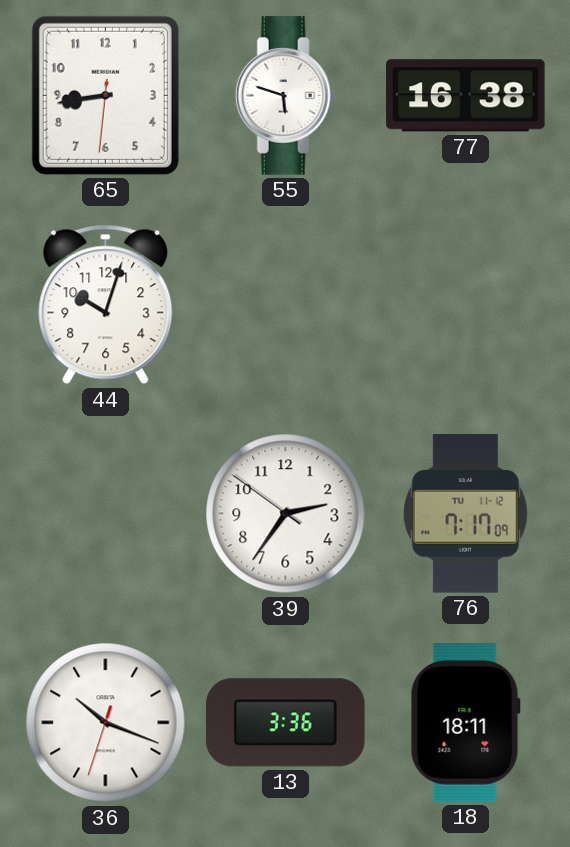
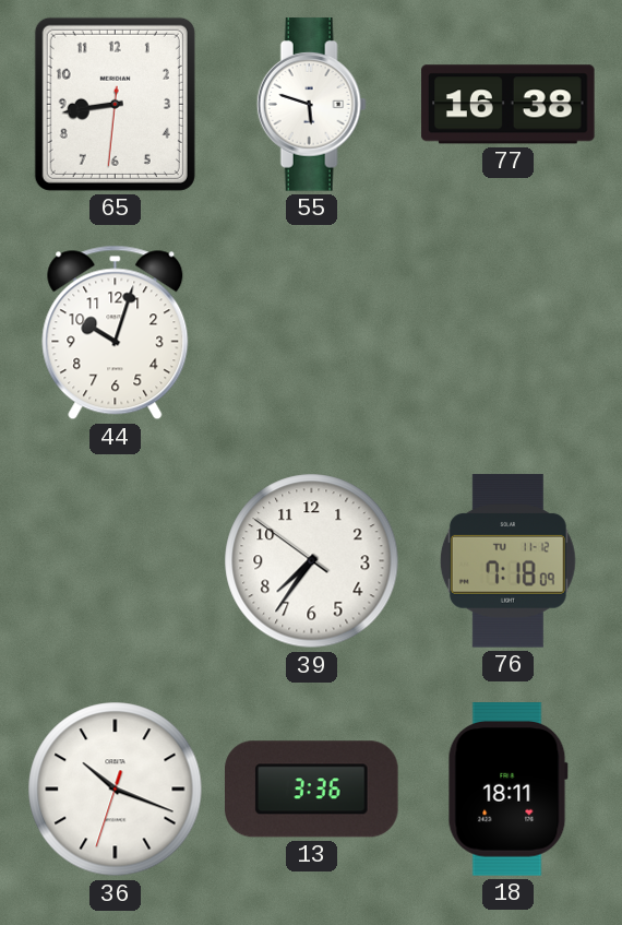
39: 2:35 -> 7:35 (312, 561)
76: 7:17 -> 7:18 (507, 561)
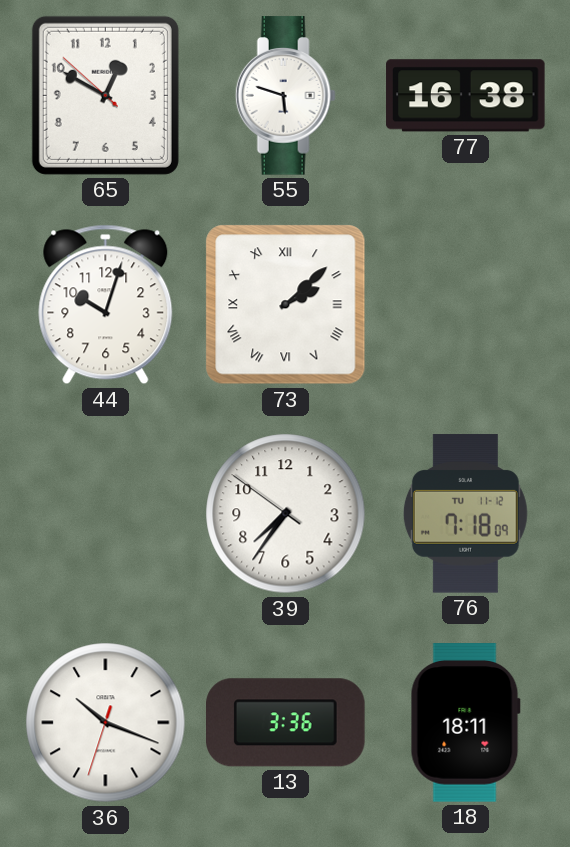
65: 8:43 -> 12:49 (105, 95)
73: none -> 2:08 (286, 305)
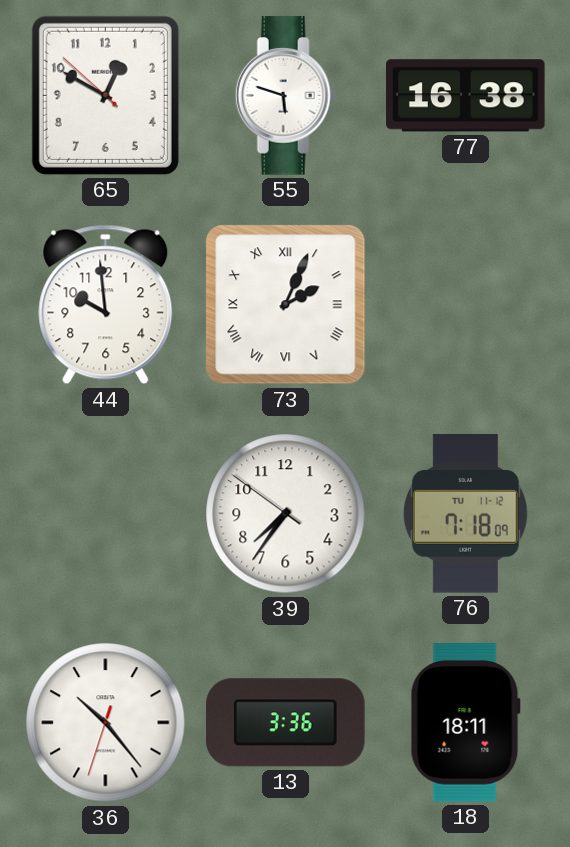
44: 10:03 -> 9:59 (106, 305)
73: 2:08 -> 2:04 (286, 305)
36: 10:18 -> 10:23 (106, 723)
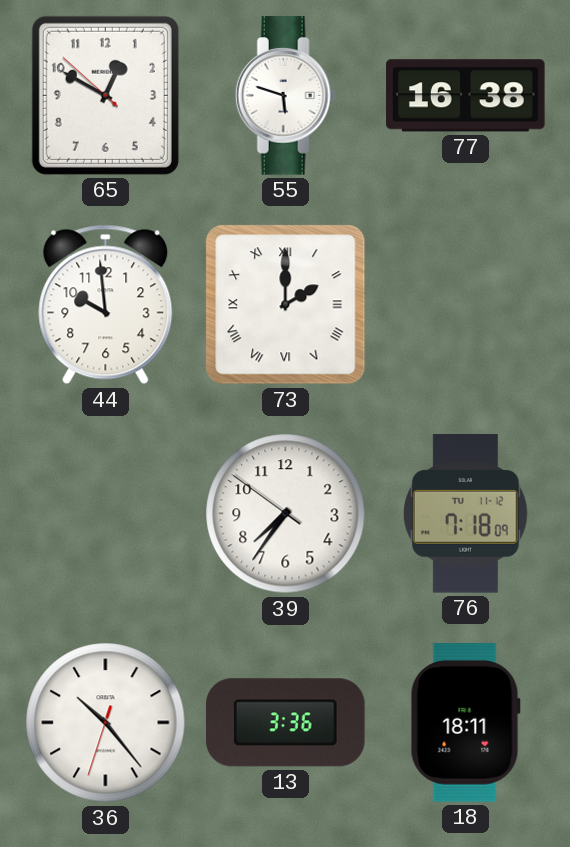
73: 2:04 -> 2:00 (286, 305)
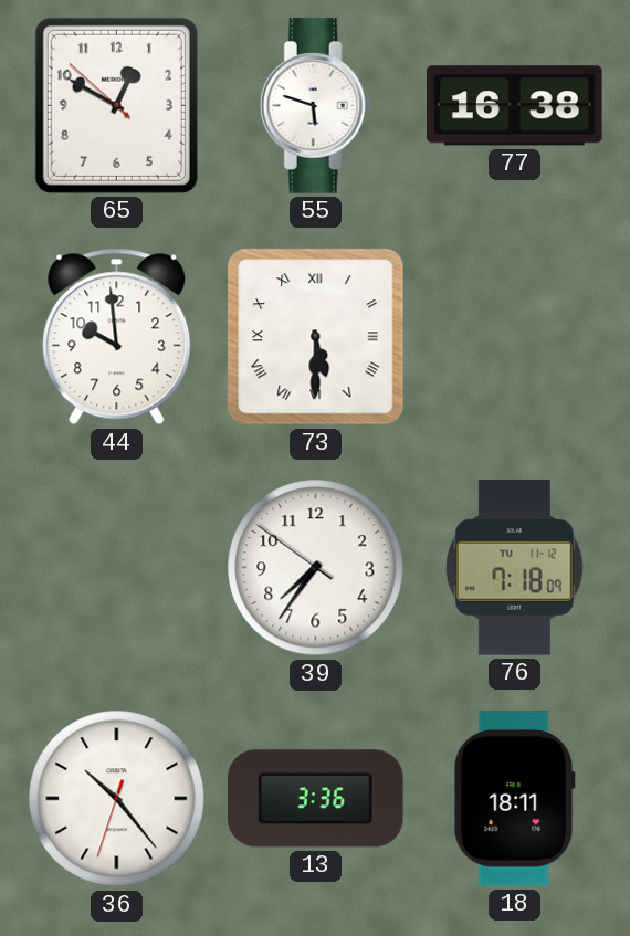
73: 2:00 -> 5:30 (316, 337)
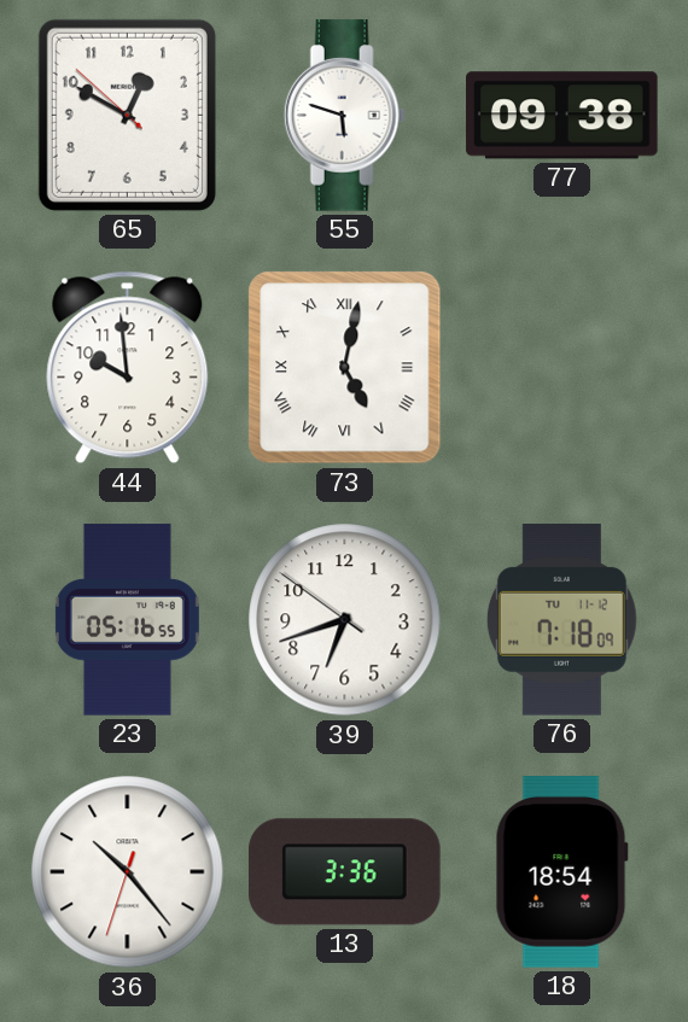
77: 16:38 -> 09:38 (562, 116)
73: 5:30 -> 5:02 (345, 368)
23: none -> 05:16 (127, 620)
39: 7:35 -> 6:41 (345, 620)
18: 18:11 -> 18:54 (561, 872)
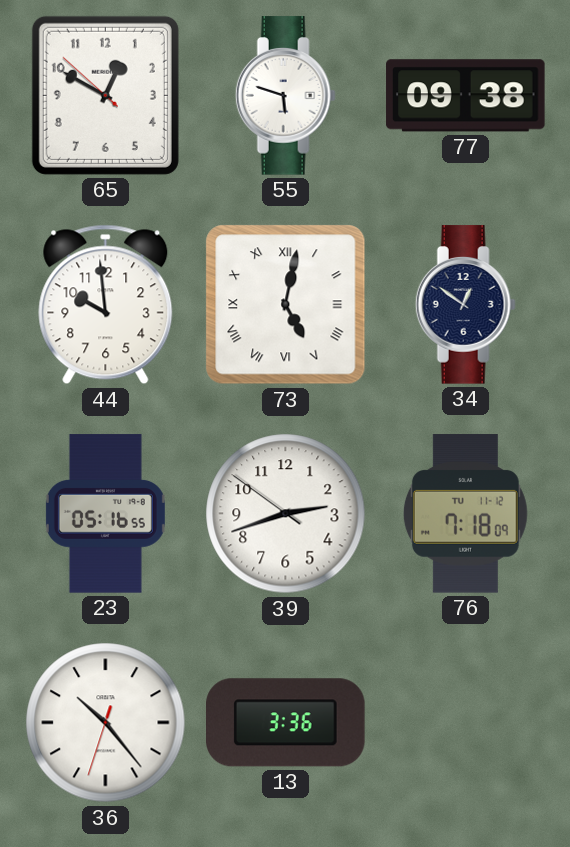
34: none -> 12:51 (465, 305)
39: 6:41 -> 2:41 (286, 514)
18: 18:54 -> none (561, 872)
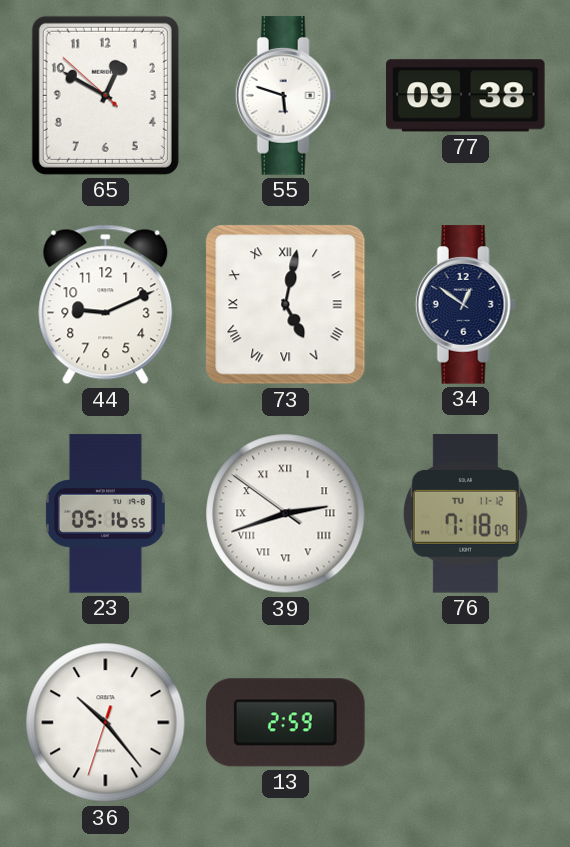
44: 9:59 -> 9:11 (106, 305)
39 numerals: Arabic -> Roman (286, 514)
13: 3:36 -> 2:59 (286, 723)
